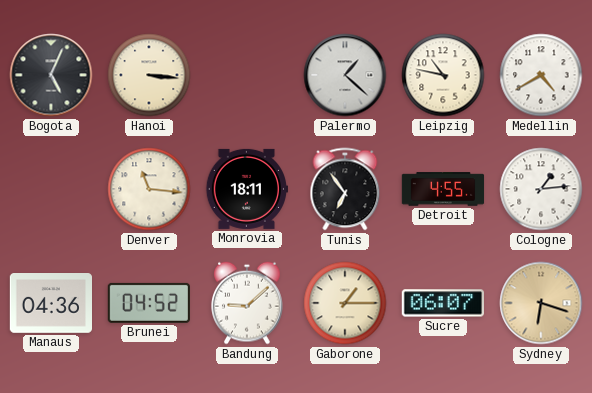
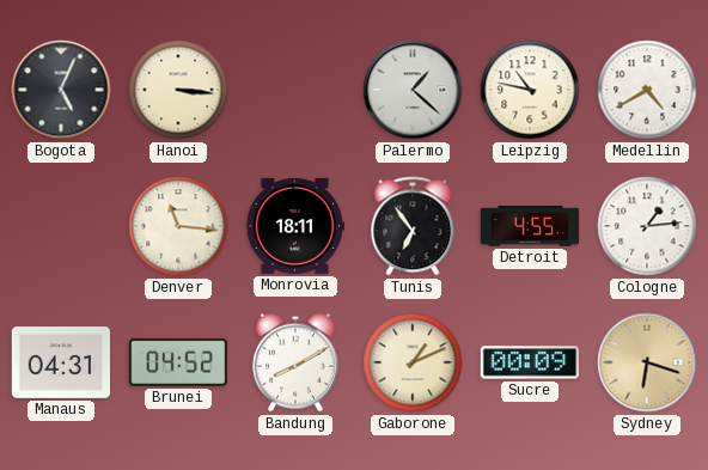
Manaus: 04:36 -> 04:31 (60, 364)
Bandung: 9:08 -> 8:10 (295, 362)
Gaborone: 1:15 -> 1:11 (413, 362)
Sucre: 06:07 -> 00:09 (529, 362)
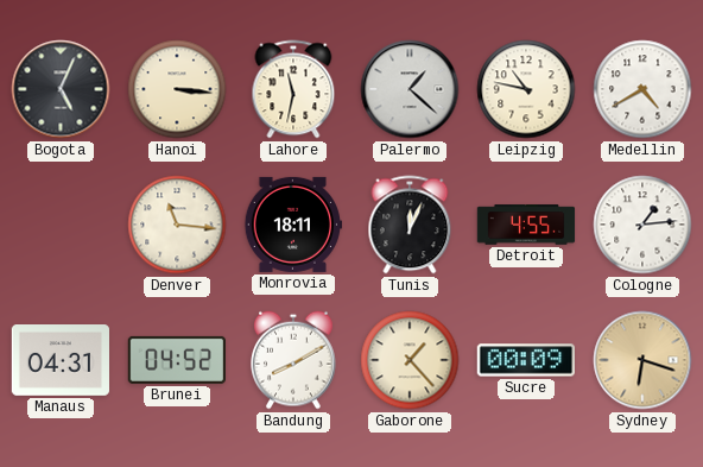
Lahore: none -> 11:32 (293, 89)
Tunis: 6:54 -> 12:04 (410, 225)
Gaborone: 1:11 -> 1:23 (410, 360)
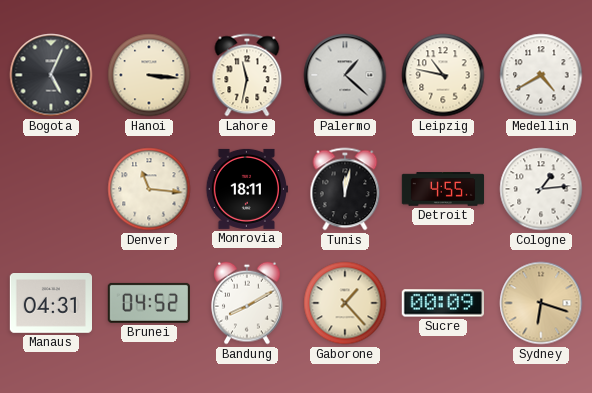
Tunis: 12:04 -> 12:02 (345, 189)
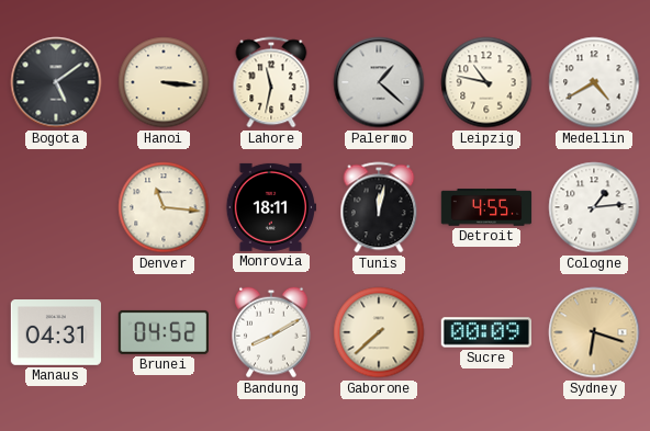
Bogota: 5:04 -> 5:09 (56, 82)
Gaborone: 1:23 -> 7:38 (379, 332)
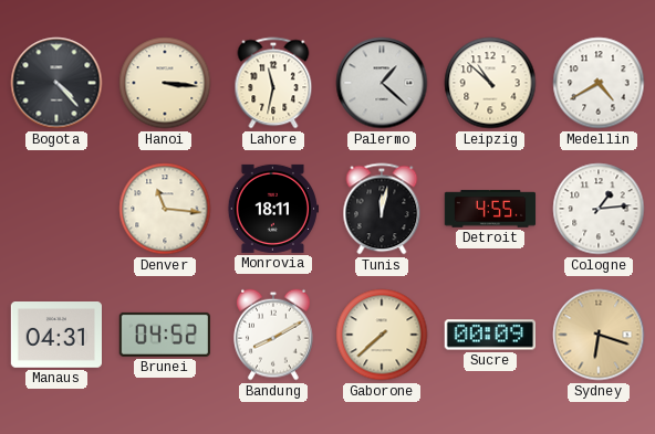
Bogota: 5:09 -> 4:23 (56, 83)
Leipzig: 10:47 -> 10:52 (490, 83)
